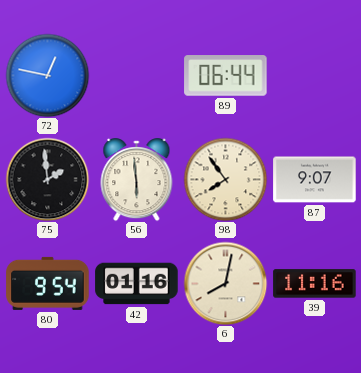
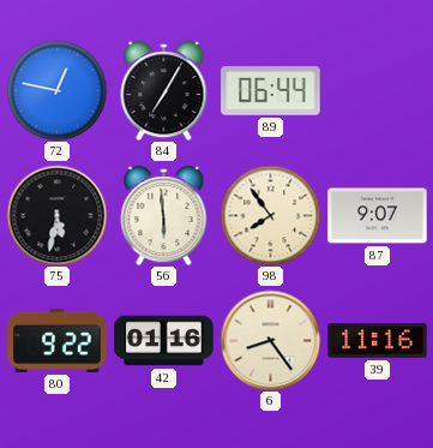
84: none -> 7:05 (164, 91)
75: 1:59 -> 5:32 (56, 215)
80: 9:54 -> 9:22 (58, 340)
6: 8:02 -> 8:24 (270, 340)
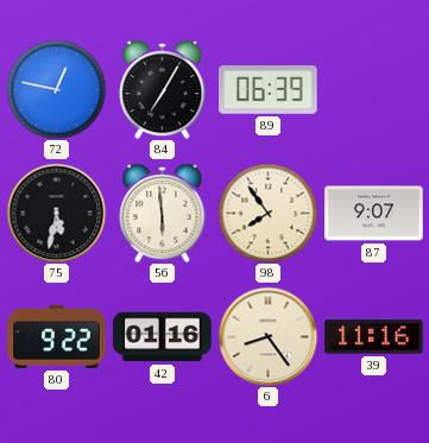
89: 06:44 -> 06:39 (269, 90)
